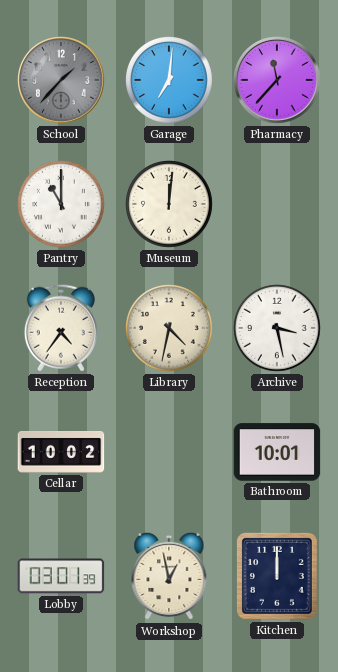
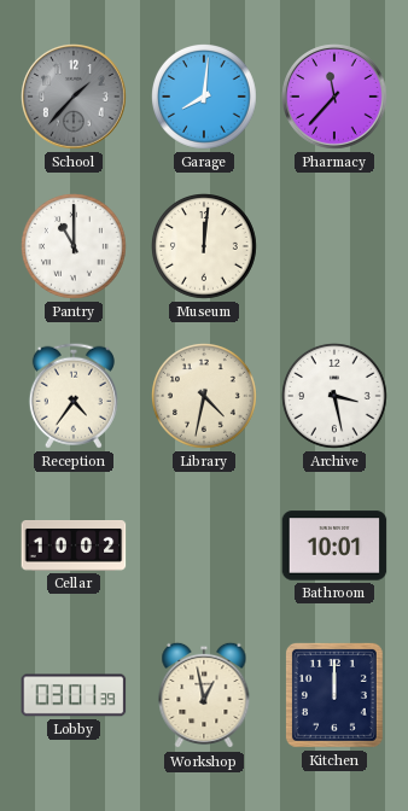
Garage: 7:01 -> 8:01 (205, 98)
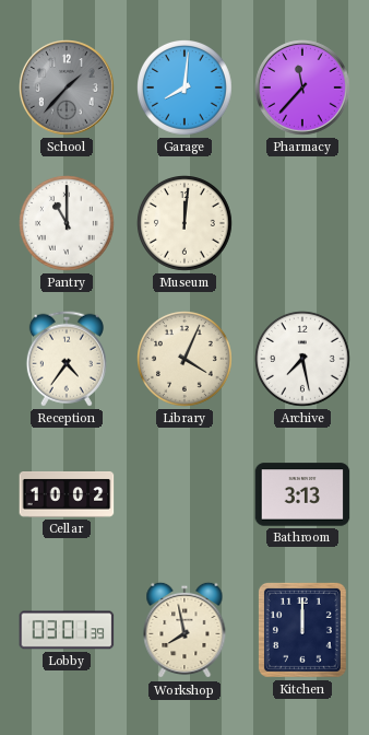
Library: 4:32 -> 4:04 (186, 360)
Archive: 3:28 -> 7:28 (303, 360)
Bathroom: 10:01 -> 3:13 (302, 494)
Workshop: 12:58 -> 7:58 (184, 630)
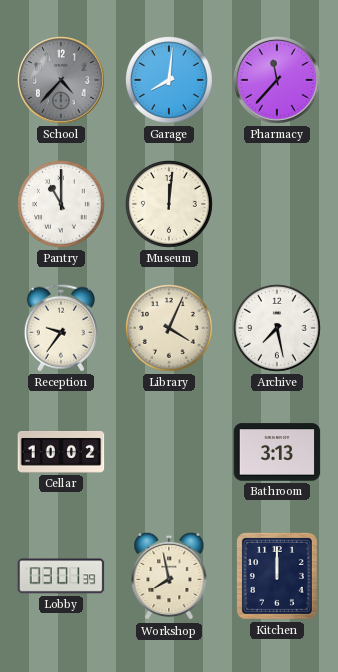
School: 1:37 -> 4:37 (62, 81)
Reception: 4:36 -> 9:36 (61, 328)
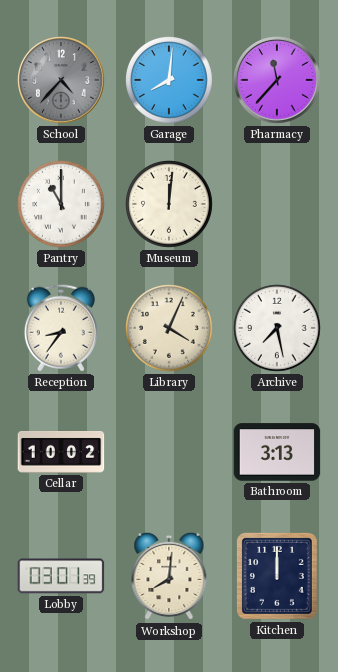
Reception: 9:36 -> 8:36 (61, 328)
Workshop: 7:58 -> 8:01 (169, 576)
